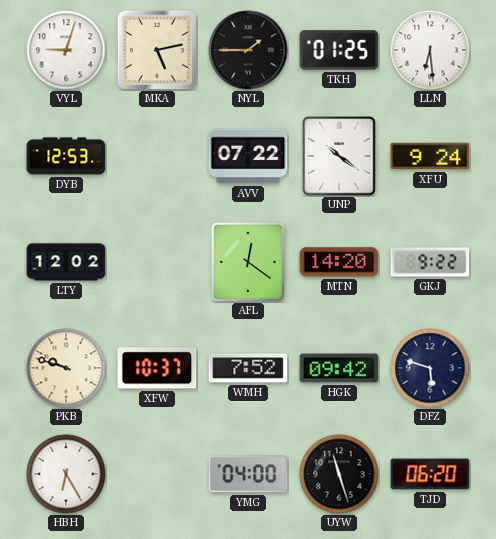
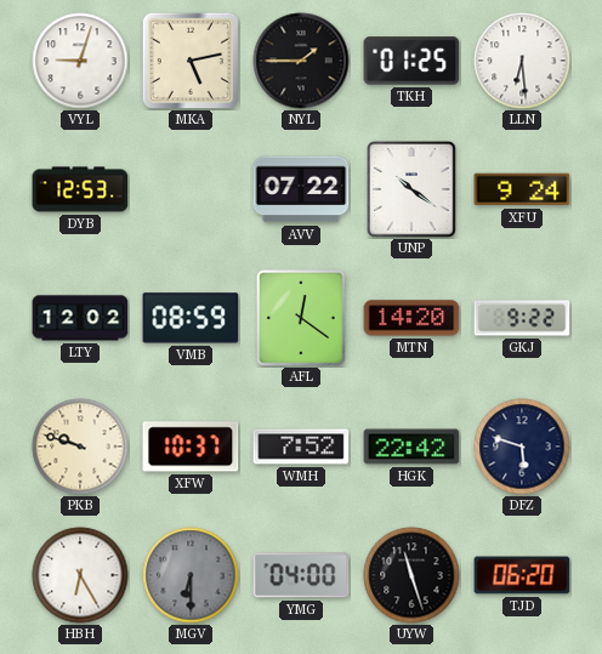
VMB: none -> 08:59 (191, 318)
HGK: 09:42 -> 22:42 (411, 447)
MGV: none -> 6:30 (191, 575)
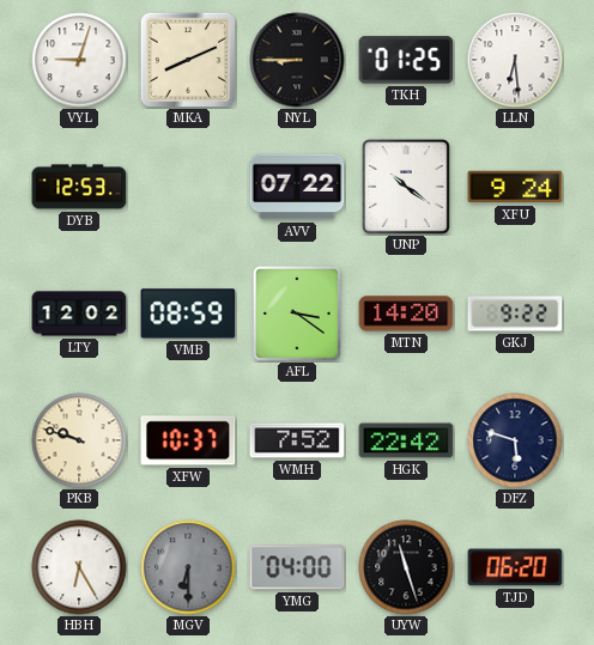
MKA: 5:13 -> 8:11 (187, 59)
NYL: 1:45 -> 8:45 (297, 60)
AFL: 12:21 -> 3:21 (297, 314)
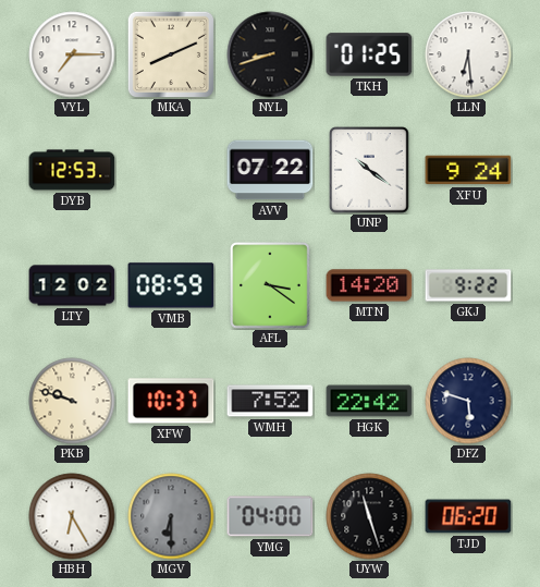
VYL: 9:03 -> 7:15 (72, 54)
NYL: 8:45 -> 8:42 (270, 54)
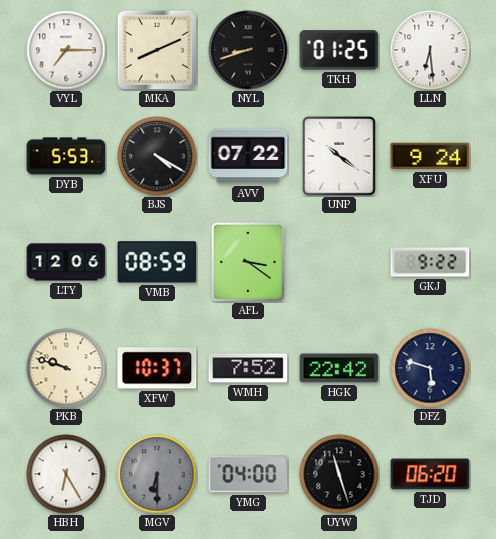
DYB: 12:53 -> 5:53 (66, 156)
BJS: none -> 4:20 (157, 156)
LTY: 12:02 -> 12:06 (66, 262)
MTN: 14:20 -> none (369, 285)
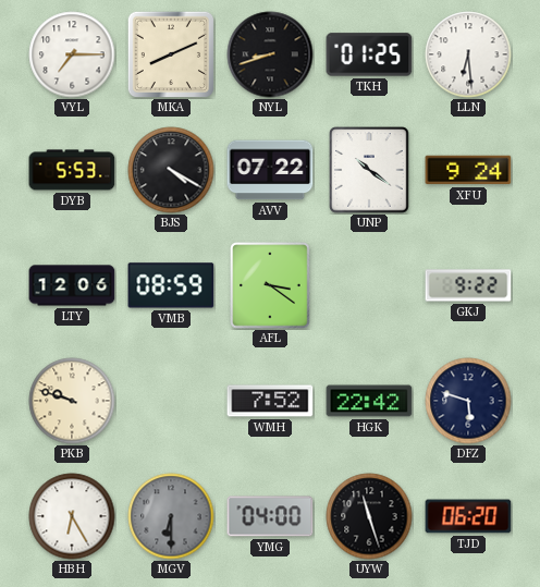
XFW: 10:37 -> none (157, 368)
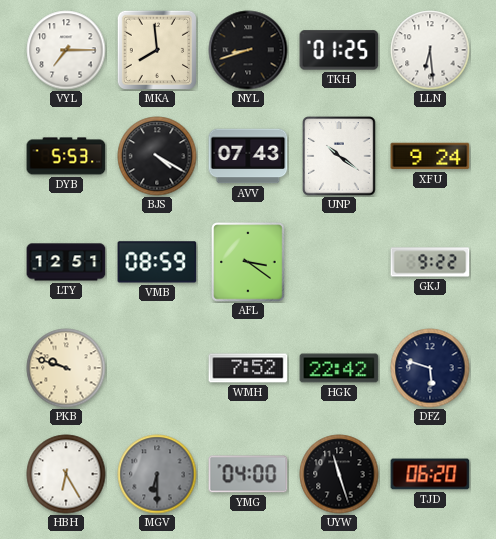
MKA: 8:11 -> 7:59 (156, 49)
AVV: 07:22 -> 07:43 (248, 156)
LTY: 12:06 -> 12:51 (66, 262)
